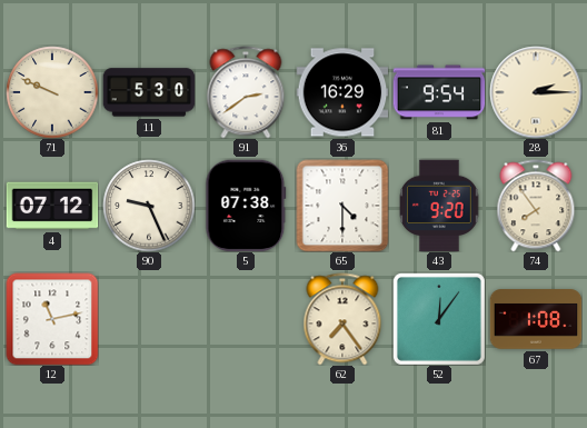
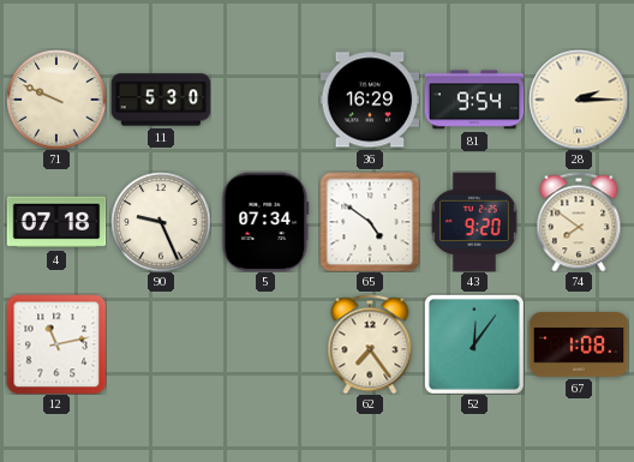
91: 2:39 -> none (246, 92)
4: 07:12 -> 07:18 (56, 222)
5: 07:38 -> 07:34 (265, 222)
65: 4:30 -> 4:51 (370, 222)
74: 7:54 -> 7:51 (579, 222)
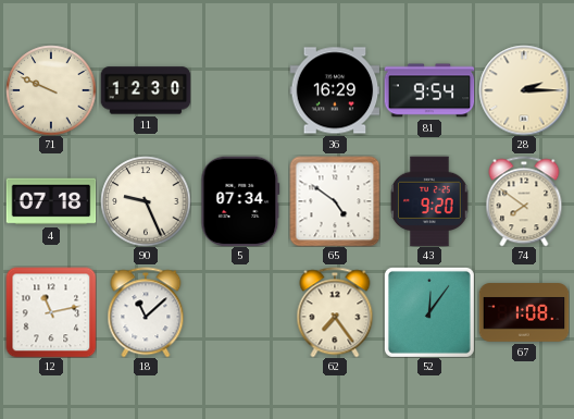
11: 5:30 -> 12:30 (146, 90)
18: none -> 11:08 (146, 312)
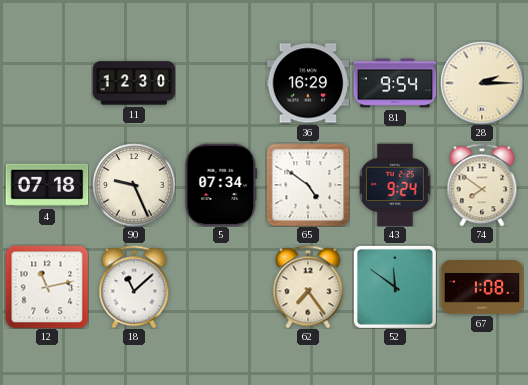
71: 9:49 -> none (51, 90)
43: 9:20 -> 9:24 (395, 185)
52: 12:06 -> 11:51 (395, 287)
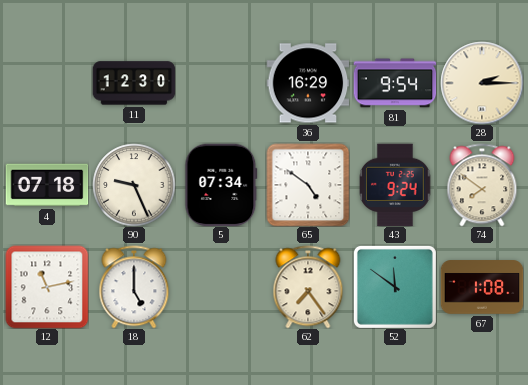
18: 11:08 -> 5:00 (134, 287)
